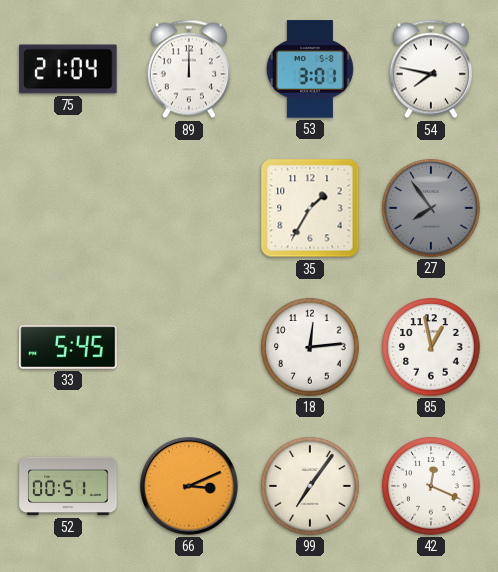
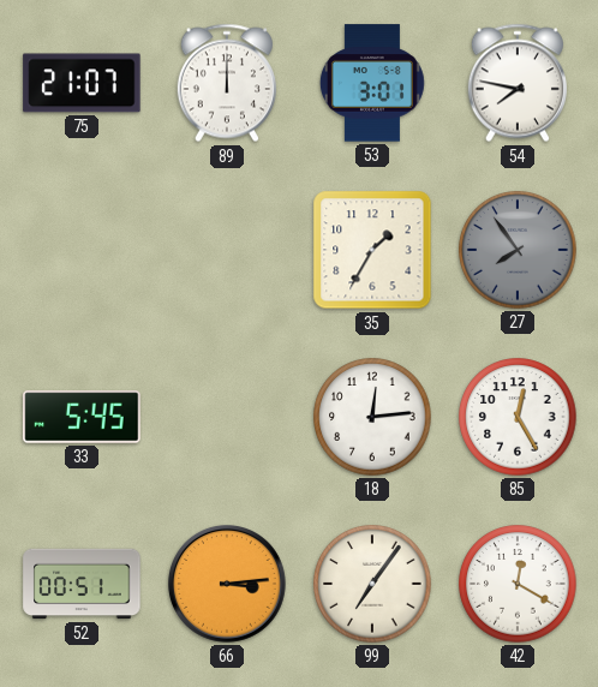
75: 21:04 -> 21:07 (82, 83)
85: 12:58 -> 12:25 (518, 417)
66: 3:11 -> 3:14 (227, 584)
42: 12:19 -> 12:20 (518, 584)
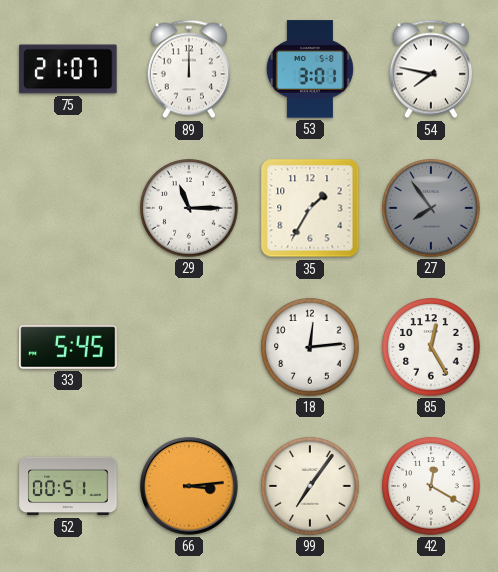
29: none -> 11:15 (189, 208)
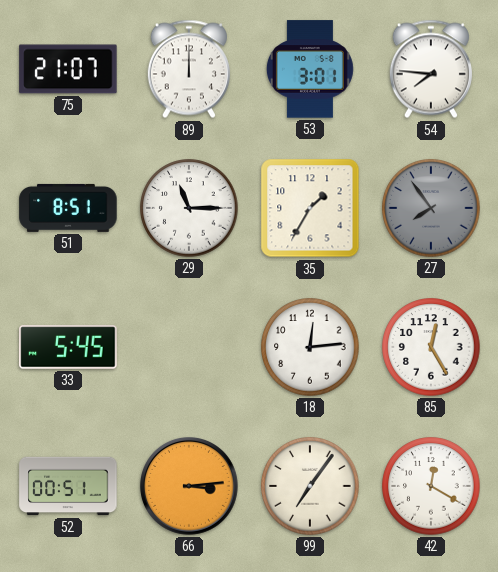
54: 7:47 -> 7:46 (431, 69)
51: none -> 8:51 (68, 208)
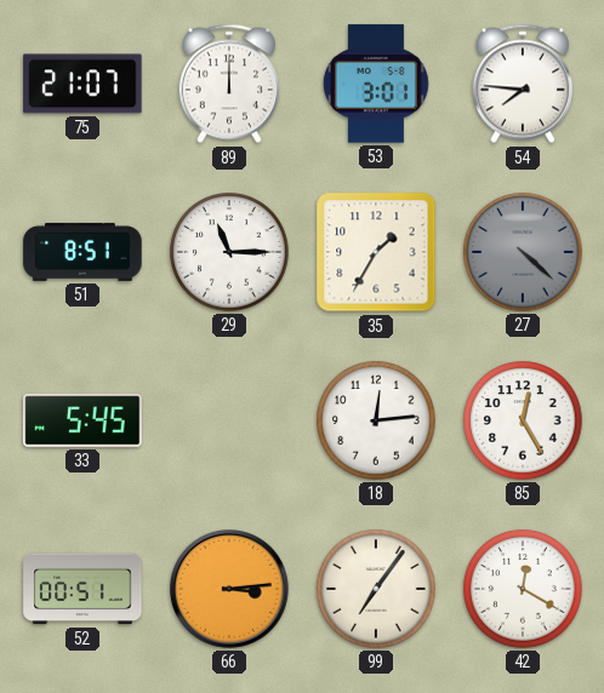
27: 7:54 -> 4:22 (523, 252)
